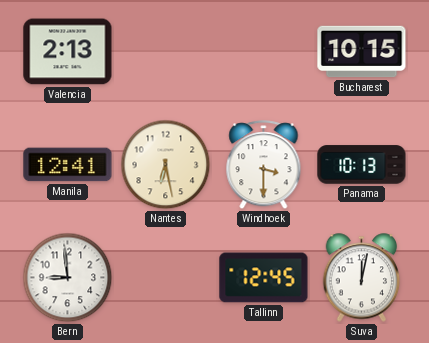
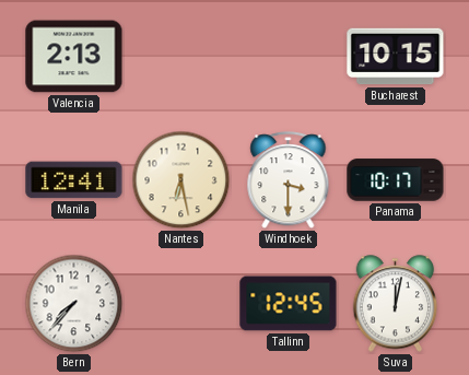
Panama: 10:13 -> 10:17 (396, 180)
Bern: 8:59 -> 7:37 (74, 304)
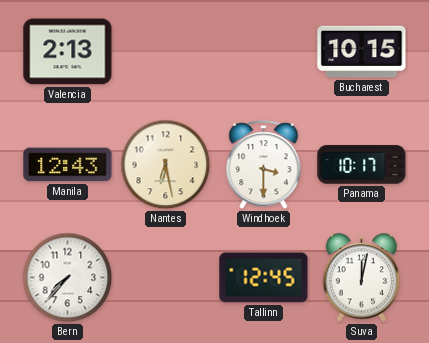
Manila: 12:41 -> 12:43 (68, 165)
